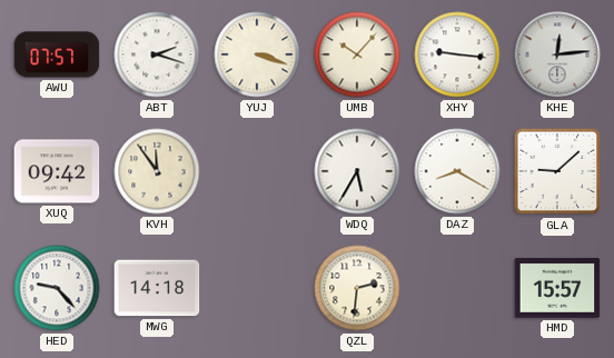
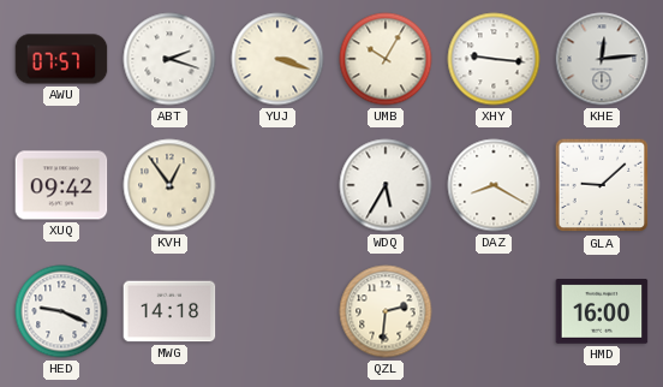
UMB: 10:07 -> 10:05 (386, 59)
KVH: 11:54 -> 12:54 (169, 185)
HED: 9:23 -> 9:19 (61, 311)
HMD: 15:57 -> 16:00 (602, 311)
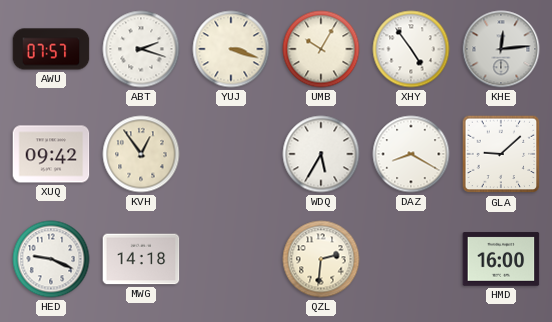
XHY: 9:16 -> 4:54 (411, 49)
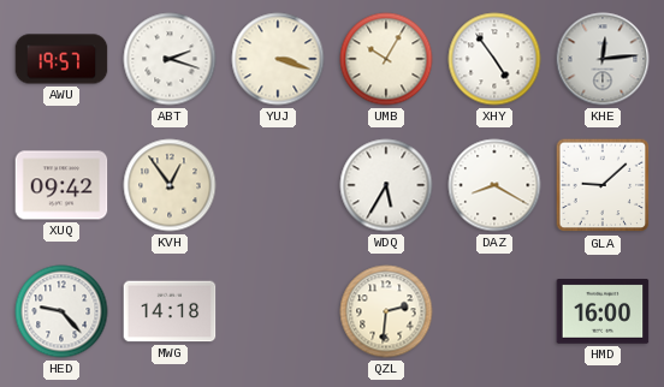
AWU: 07:57 -> 19:57 (61, 59)
HED: 9:19 -> 9:23 (61, 311)
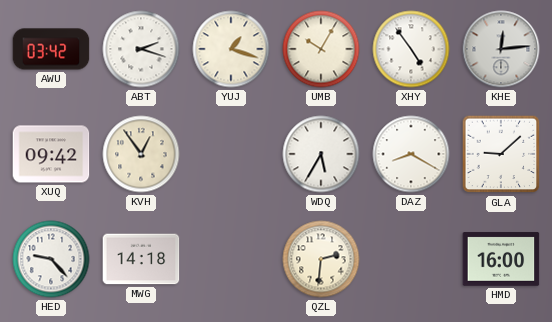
AWU: 19:57 -> 03:42 (51, 49)
YUJ: 3:18 -> 1:18 (231, 49)
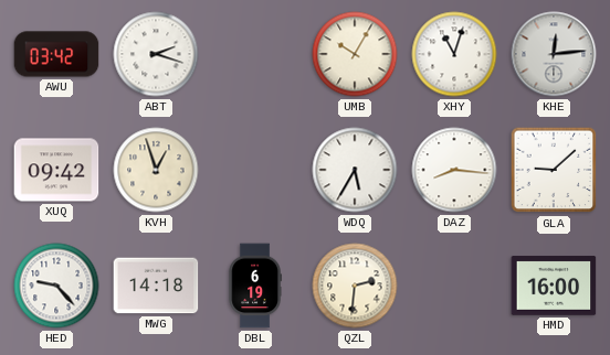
YUJ: 1:18 -> none (231, 49)
XHY: 4:54 -> 11:03 (454, 54)
KVH: 12:54 -> 12:57 (156, 170)
DAZ: 8:20 -> 8:16 (454, 170)
DBL: none -> 6:19 (255, 286)
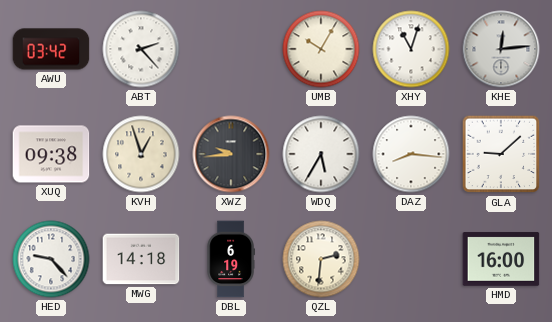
ABT: 2:18 -> 2:23 (141, 49)
XUQ: 09:42 -> 09:38 (51, 154)
XWZ: none -> 9:44 (231, 154)
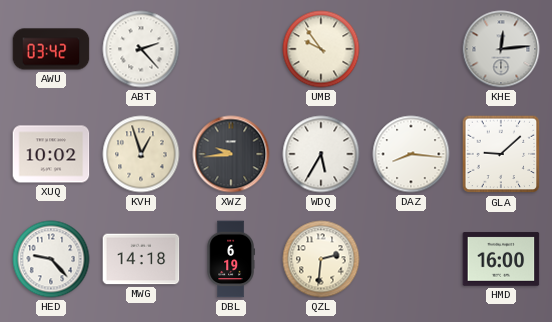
UMB: 10:05 -> 9:54 (321, 49)
XHY: 11:03 -> none (411, 49)
XUQ: 09:38 -> 10:02 (51, 154)
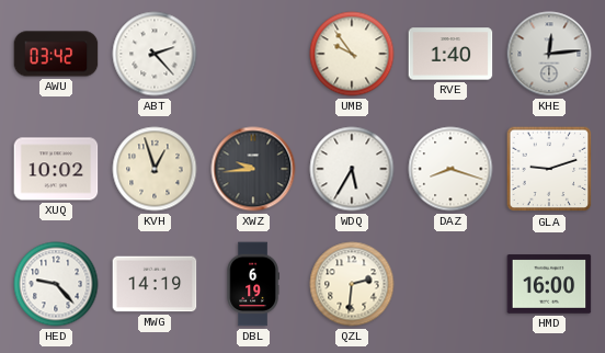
RVE: none -> 1:40 (450, 54)
DAZ: 8:16 -> 8:18 (450, 169)
GLA: 9:08 -> 9:12 (549, 169)
MWG: 14:18 -> 14:19 (155, 284)
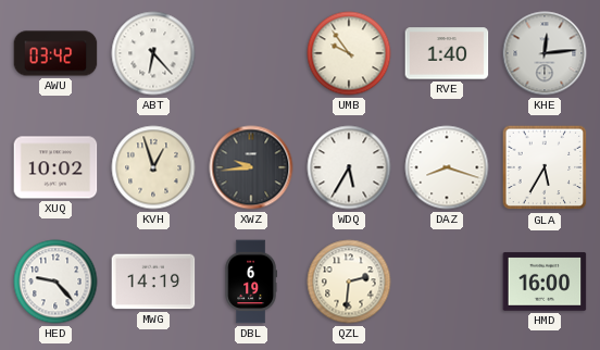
ABT: 2:23 -> 6:23 (153, 53)
GLA: 9:12 -> 5:35 (545, 167)
